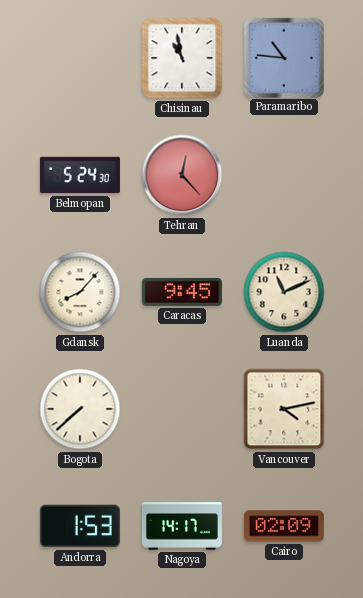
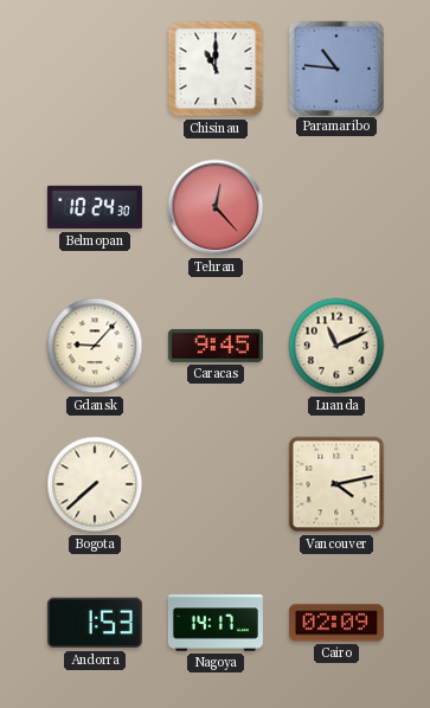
Chisinau: 10:58 -> 11:00 (216, 69)
Belmopan: 5:24 -> 10:24 (95, 207)
Gdansk: 8:07 -> 9:07 (95, 346)
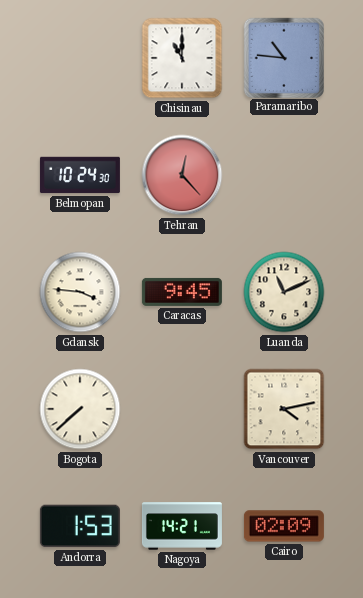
Gdansk: 9:07 -> 3:46 (80, 292)
Nagoya: 14:17 -> 14:21 (182, 526)
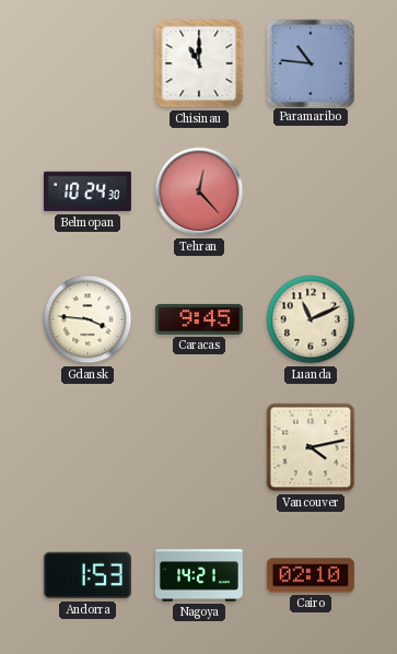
Bogota: 7:38 -> none (80, 409)
Cairo: 02:09 -> 02:10 (311, 575)
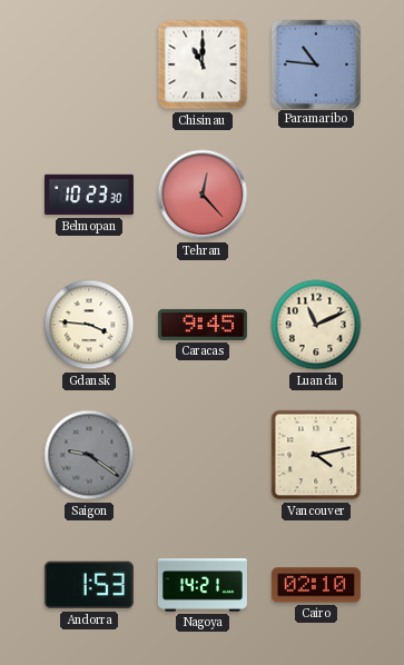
Belmopan: 10:24 -> 10:23 (89, 195)
Saigon: none -> 9:21 (89, 455)
